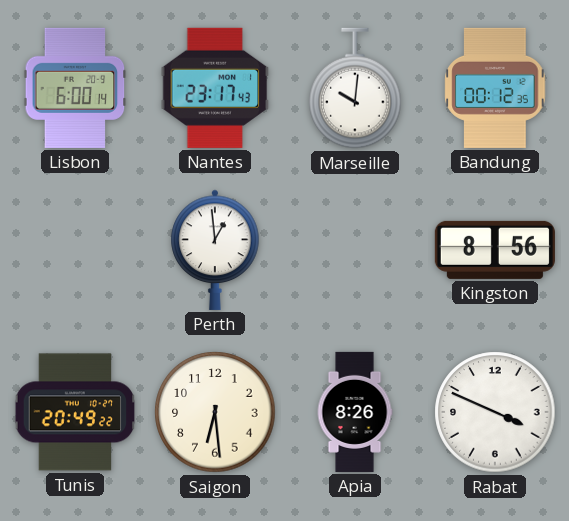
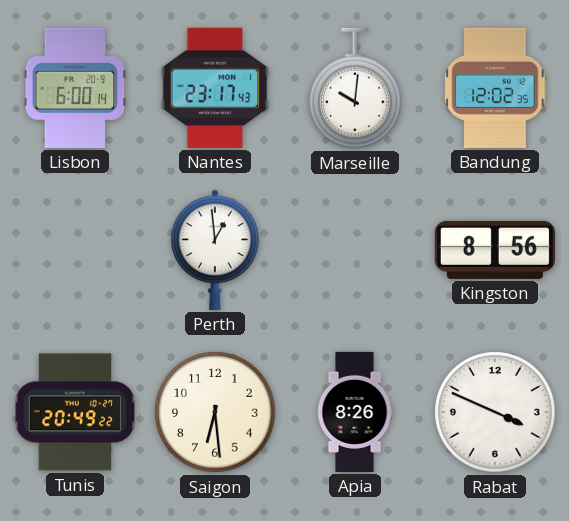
Bandung: 00:12 -> 12:02 (495, 88)
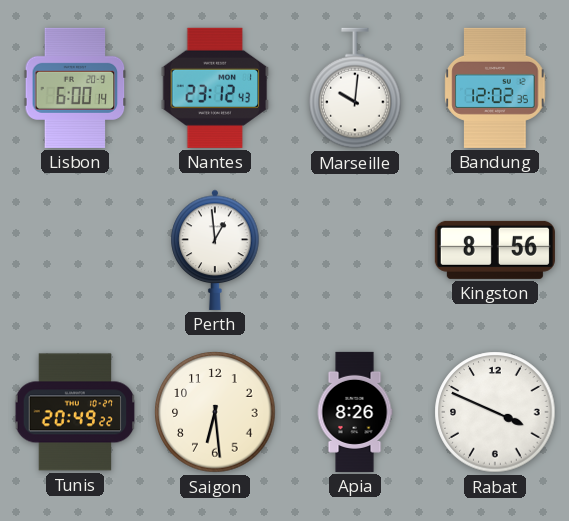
Nantes: 23:17 -> 23:12 (215, 88)
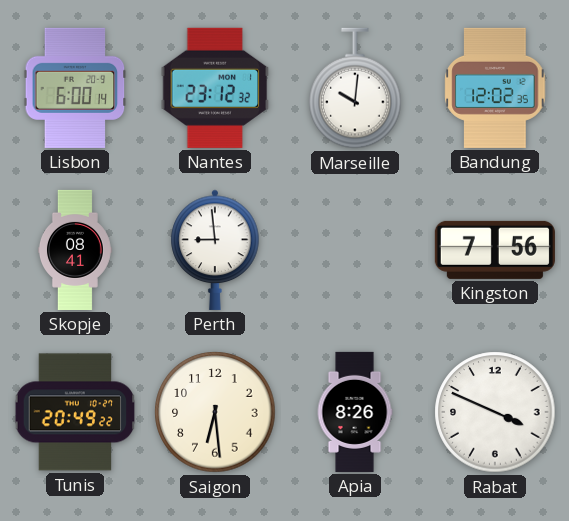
Nantes: 23:12:43 -> 23:12:32 (215, 88)
Skopje: none -> 08:41 (75, 250)
Perth: 12:59 -> 8:59 (215, 250)
Kingston: 8:56 -> 7:56 (495, 250)
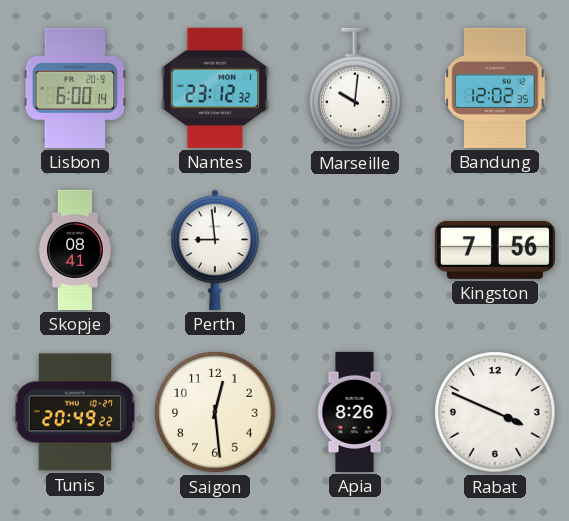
Saigon: 6:29 -> 12:29 (215, 412)
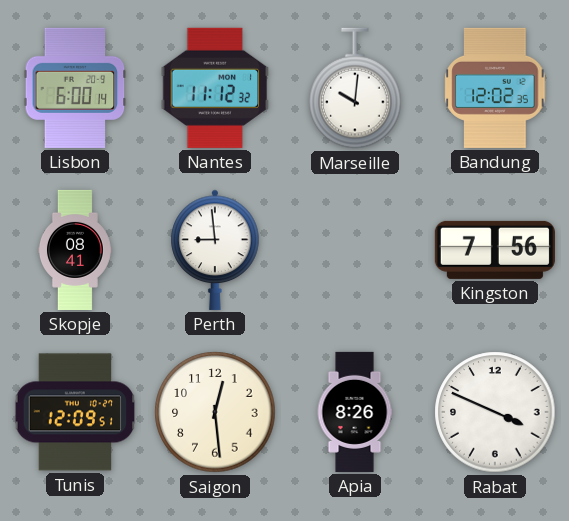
Nantes: 23:12 -> 11:12 (215, 88)
Tunis: 20:49 -> 12:09 (75, 412)
